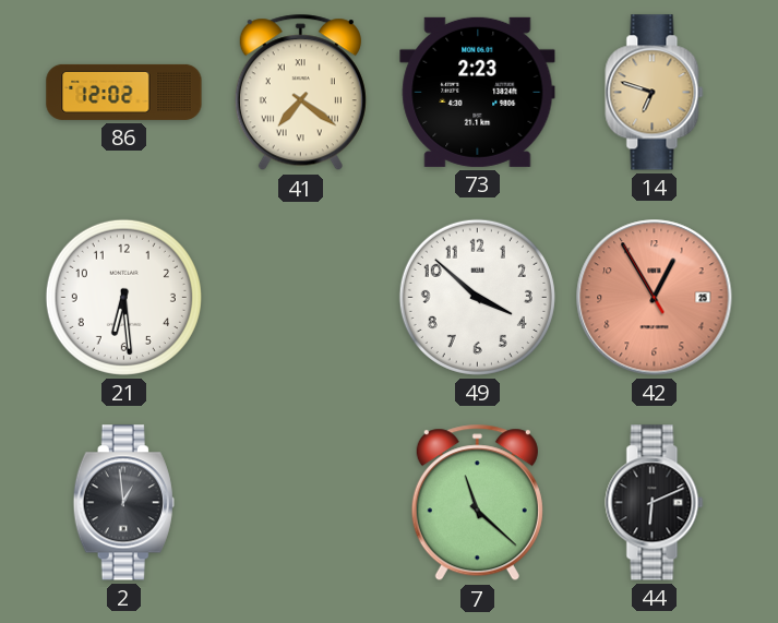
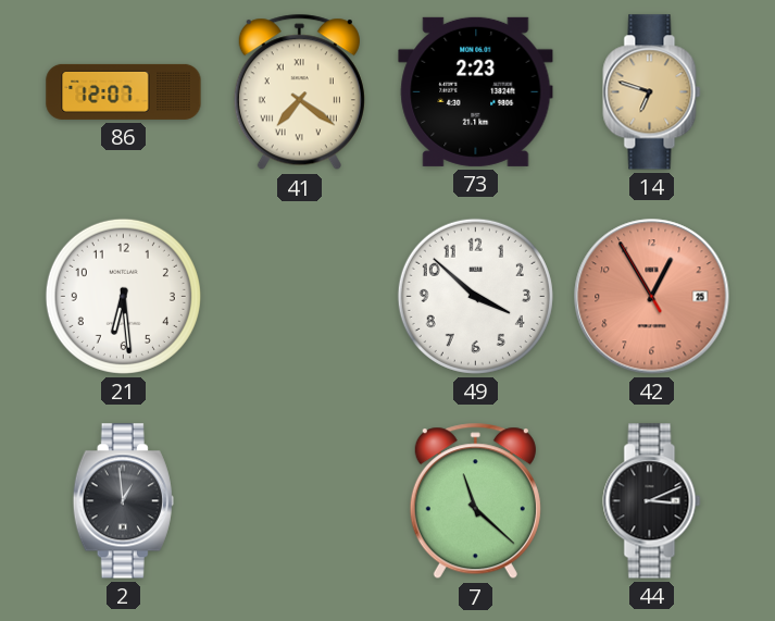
86: 12:02 -> 12:07 (124, 91)
44: 6:11 -> 3:11 (652, 501)
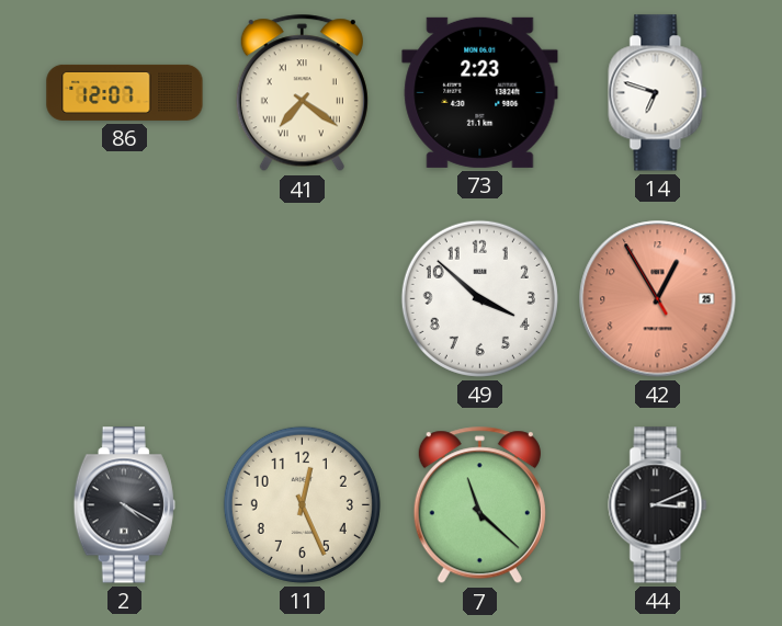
14 dial: champagne -> white (658, 93)
21: 6:29 -> none (123, 296)
2: 12:59 -> 4:20 (124, 505)
11: none -> 12:26 (302, 504)
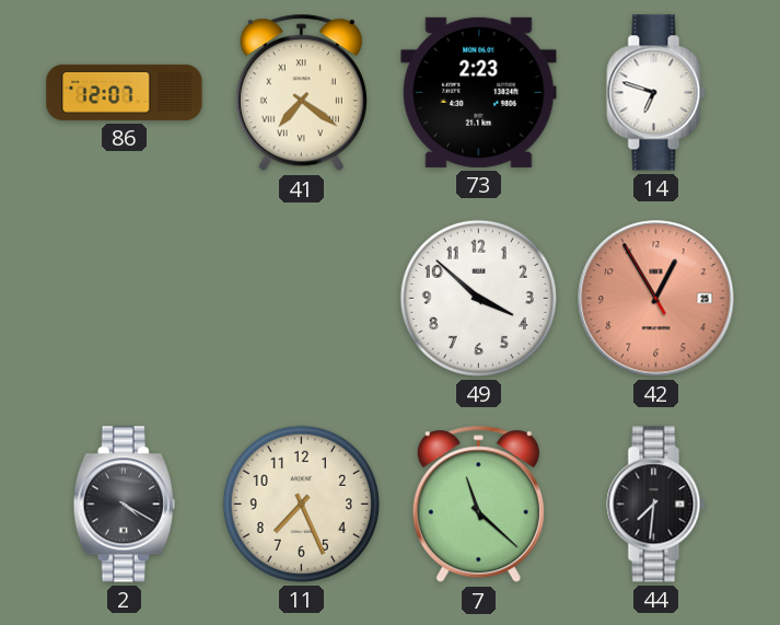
11: 12:26 -> 7:26 (301, 504)
44: 3:11 -> 7:31 (656, 505)
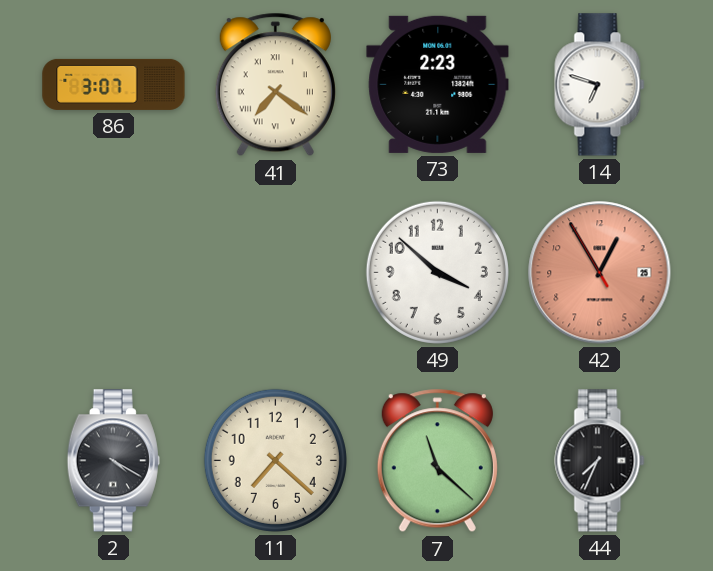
86: 12:07 -> 3:07 (114, 84)
11: 7:26 -> 7:22 (275, 460)
44: 7:31 -> 7:34 (600, 461)
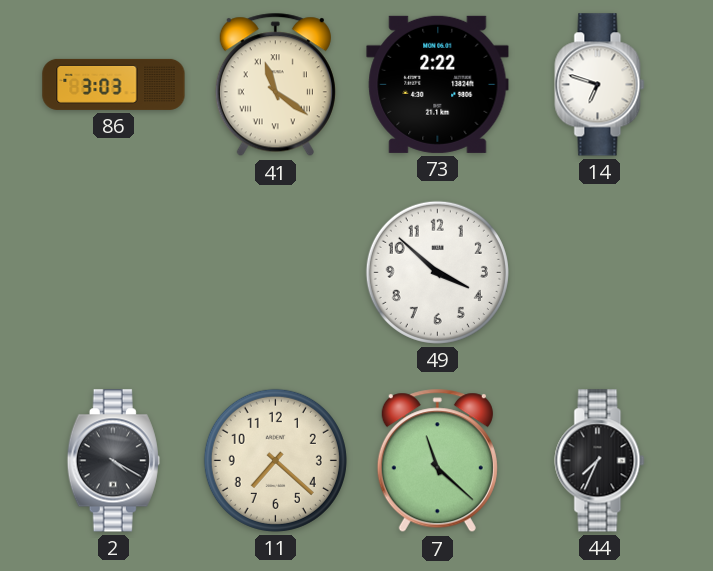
86: 3:07 -> 3:03 (114, 84)
41: 7:21 -> 11:21 (275, 85)
73: 2:23 -> 2:22 (438, 84)
42: 12:54 -> none (600, 273)
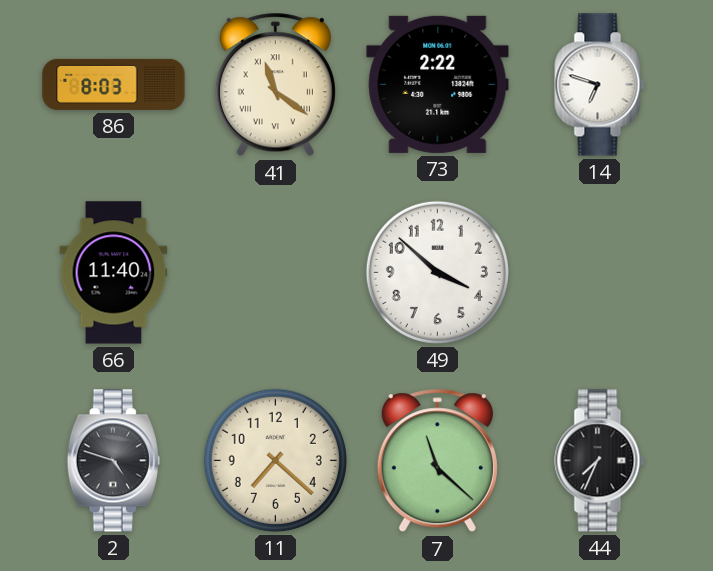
86: 3:03 -> 8:03 (114, 84)
66: none -> 11:40 (114, 273)
2: 4:20 -> 4:48 (113, 461)
